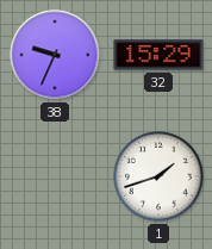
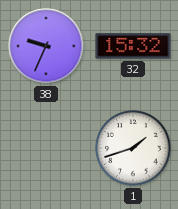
32: 15:29 -> 15:32 (133, 46)
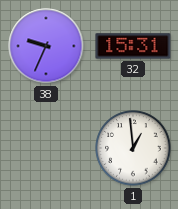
32: 15:32 -> 15:31 (133, 46)
1: 1:42 -> 12:59 (133, 148)
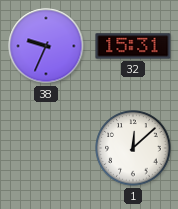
1: 12:59 -> 12:08 (133, 148)
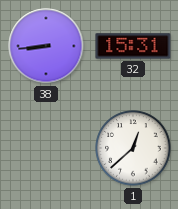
38: 9:34 -> 8:44 (46, 46)
1: 12:08 -> 12:38 (133, 148)
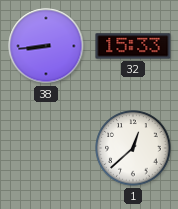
32: 15:31 -> 15:33 (133, 46)
